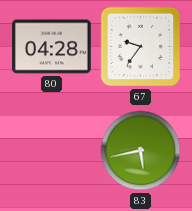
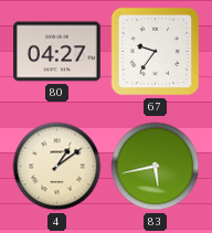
80: 04:28 -> 04:27 (57, 52)
4: none -> 1:09 (57, 167)
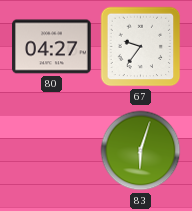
4: 1:09 -> none (57, 167)
83: 5:43 -> 6:03 (141, 151)
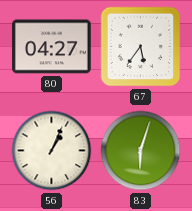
67: 9:36 -> 5:36 (141, 47)
56: none -> 1:04 (52, 151)
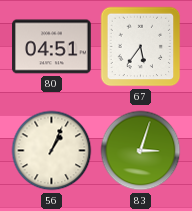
80: 04:27 -> 04:51 (52, 47)
83: 6:03 -> 3:03 (141, 151)
